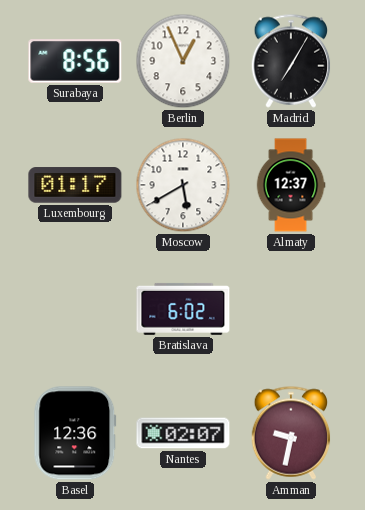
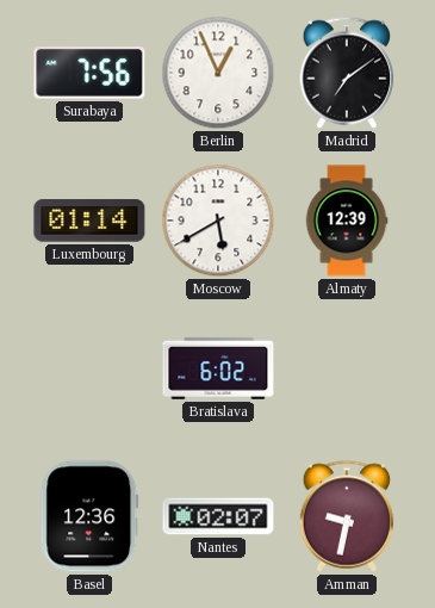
Surabaya: 8:56 -> 7:56 (89, 73)
Madrid: 7:05 -> 7:09 (347, 73)
Luxembourg: 01:17 -> 01:14 (89, 221)
Almaty: 12:37 -> 12:39 (347, 221)
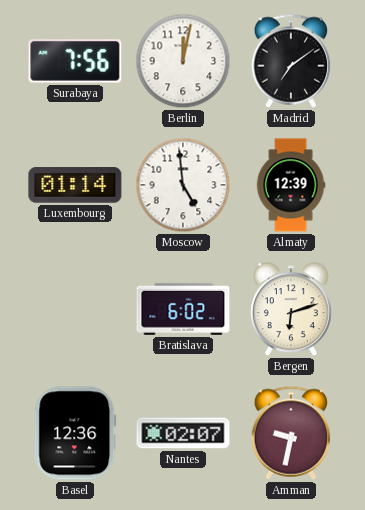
Berlin: 12:56 -> 12:02 (183, 61)
Moscow: 5:40 -> 4:59 (183, 185)
Bergen: none -> 6:12 (291, 310)
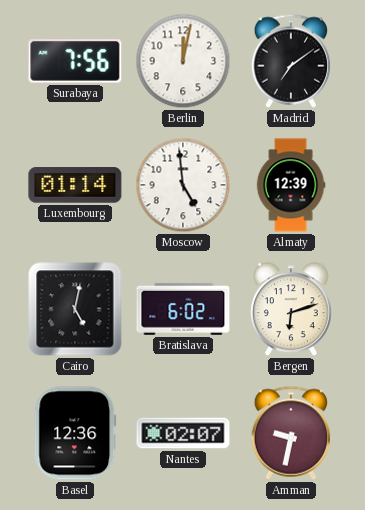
Cairo: none -> 5:02 (75, 309)
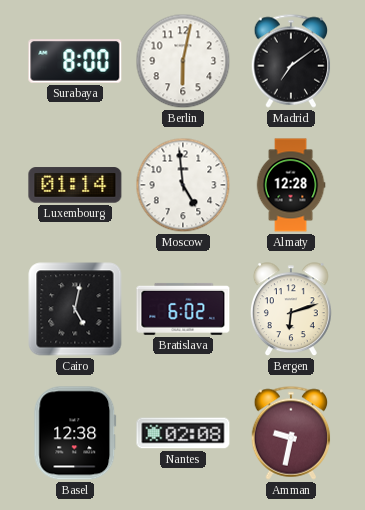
Surabaya: 7:56 -> 8:00 (75, 61)
Berlin: 12:02 -> 6:02 (183, 61)
Almaty: 12:39 -> 12:28 (291, 185)
Basel: 12:36 -> 12:38 (75, 433)
Nantes: 02:07 -> 02:08 (183, 433)
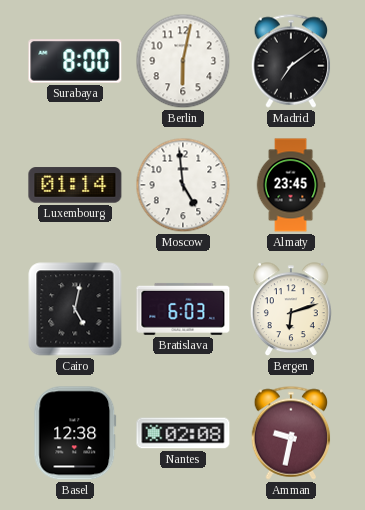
Almaty: 12:28 -> 23:45 (291, 185)
Bratislava: 6:02 -> 6:03 (183, 309)
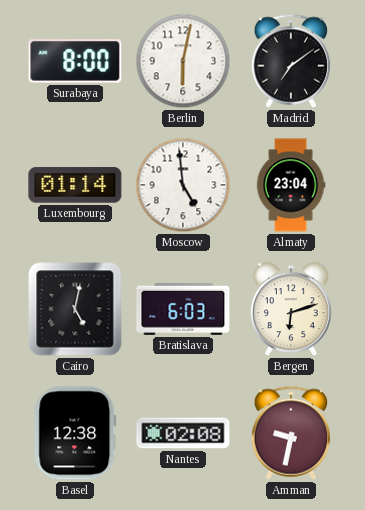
Almaty: 23:45 -> 23:04 (291, 185)
